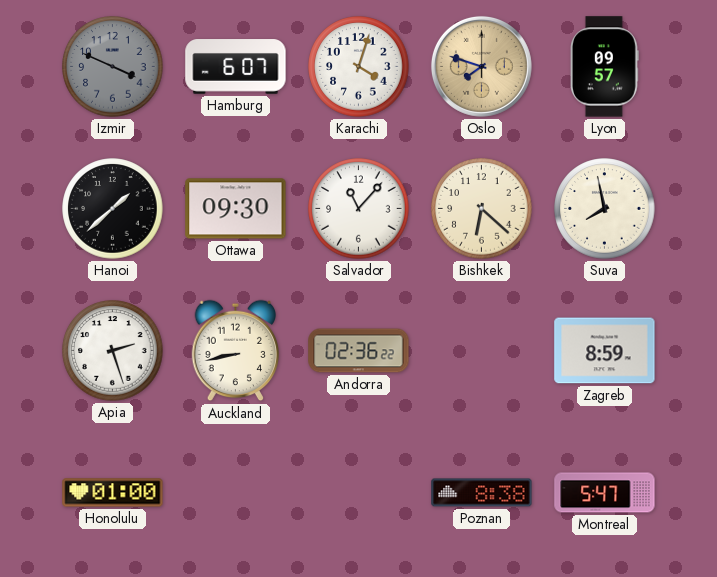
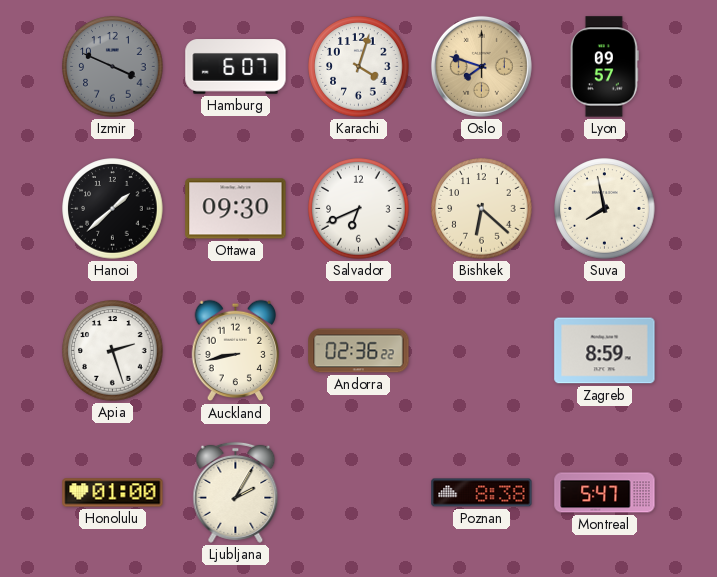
Salvador: 11:07 -> 6:41 (359, 209)
Ljubljana: none -> 2:05 (236, 492)
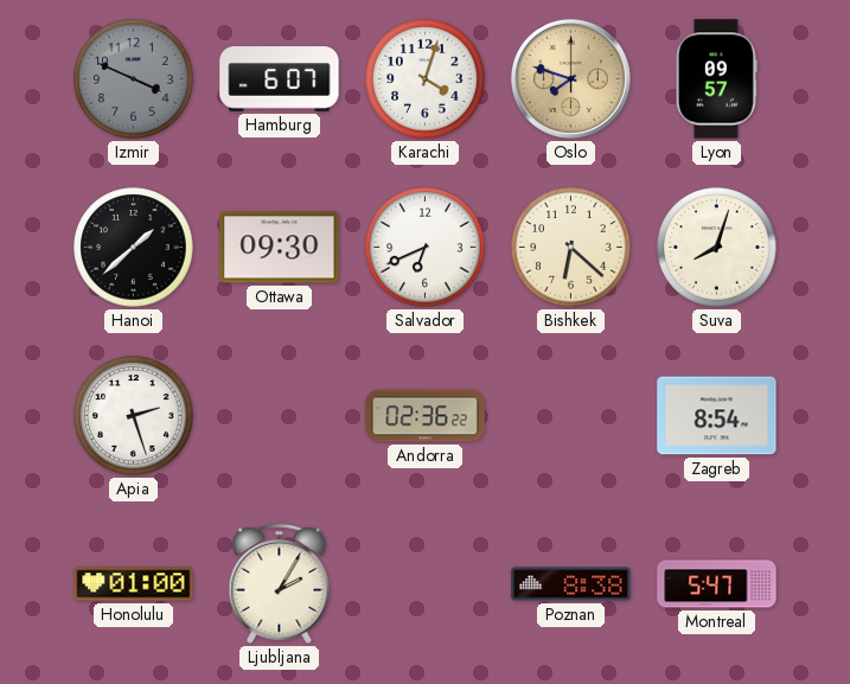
Suva: 7:58 -> 8:03 (717, 248)
Auckland: 8:43 -> none (236, 351)
Zagreb: 8:59 -> 8:54 (717, 416)
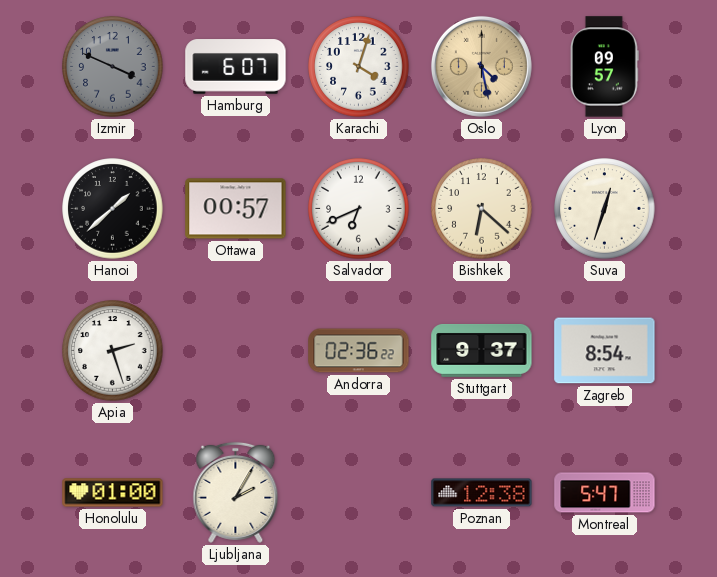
Oslo: 7:48 -> 4:28 (481, 66)
Ottawa: 09:30 -> 00:57 (236, 209)
Suva: 8:03 -> 12:33 (605, 209)
Stuttgart: none -> 9:37 (482, 351)
Poznan: 8:38 -> 12:38 (482, 493)
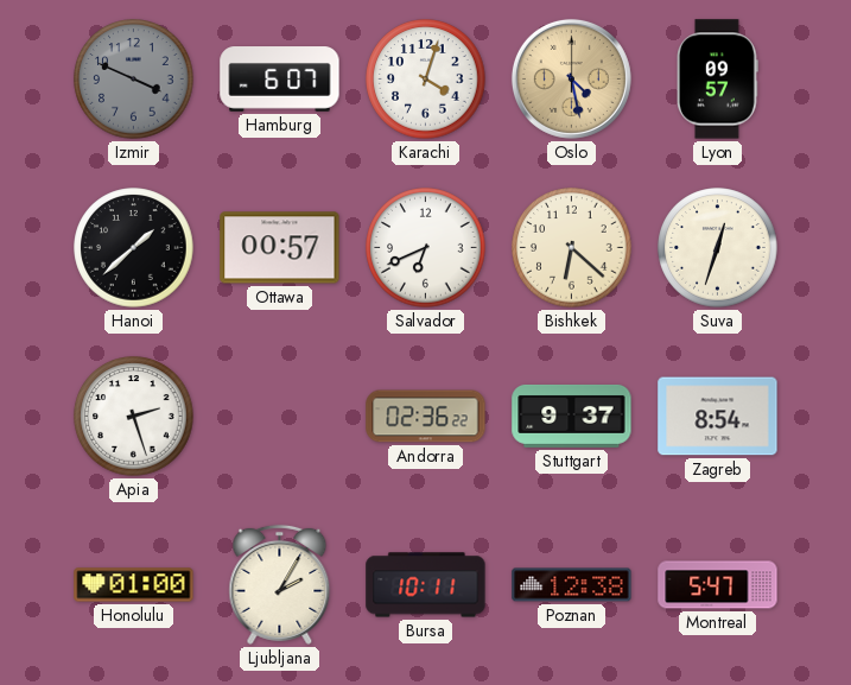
Bursa: none -> 10:11 (426, 585)
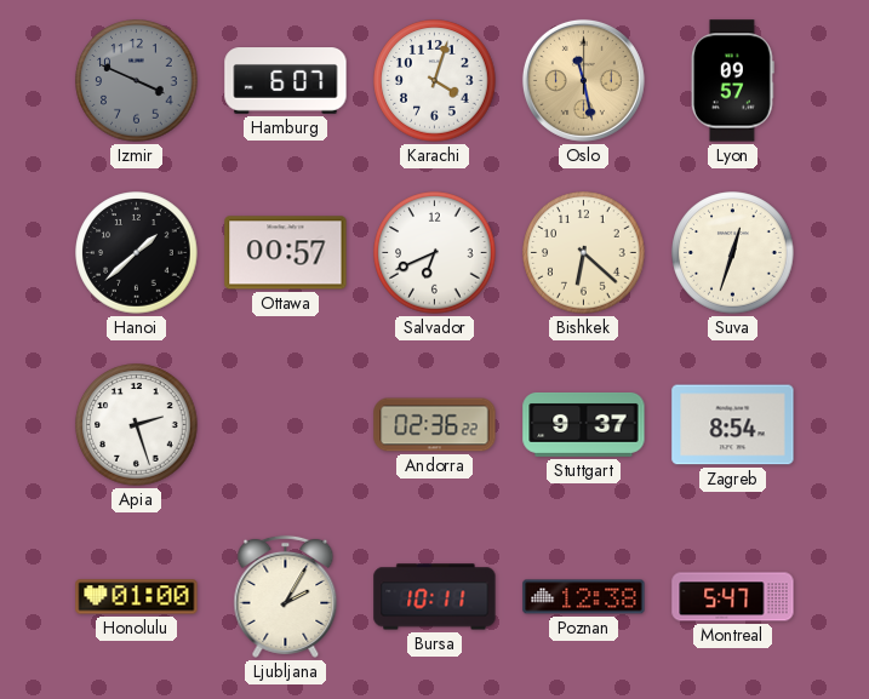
Oslo: 4:28 -> 11:28 (583, 80)
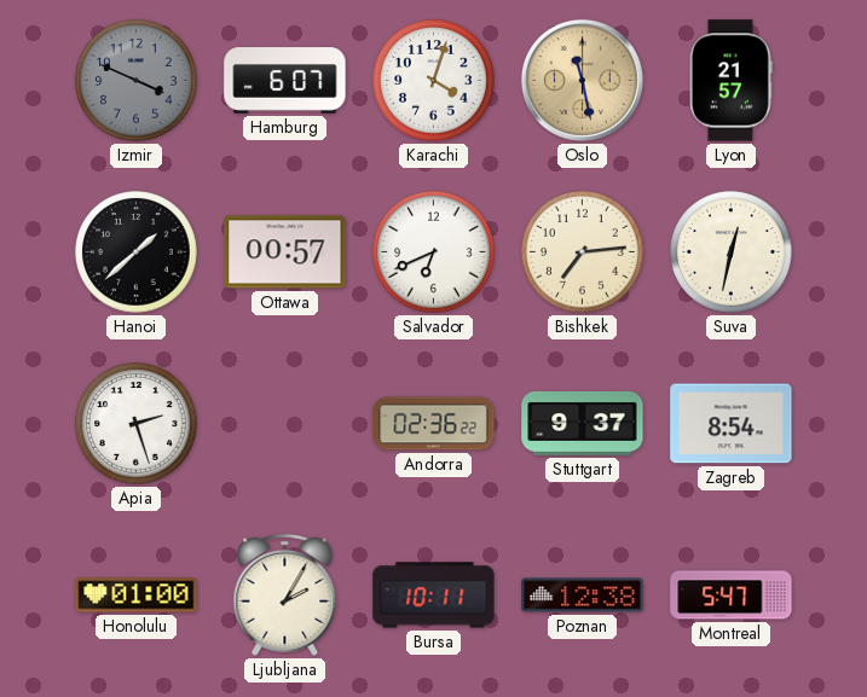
Lyon: 09:57 -> 21:57 (732, 81)
Bishkek: 6:22 -> 7:14 (583, 252)
Suva: 12:33 -> 12:32 (732, 252)
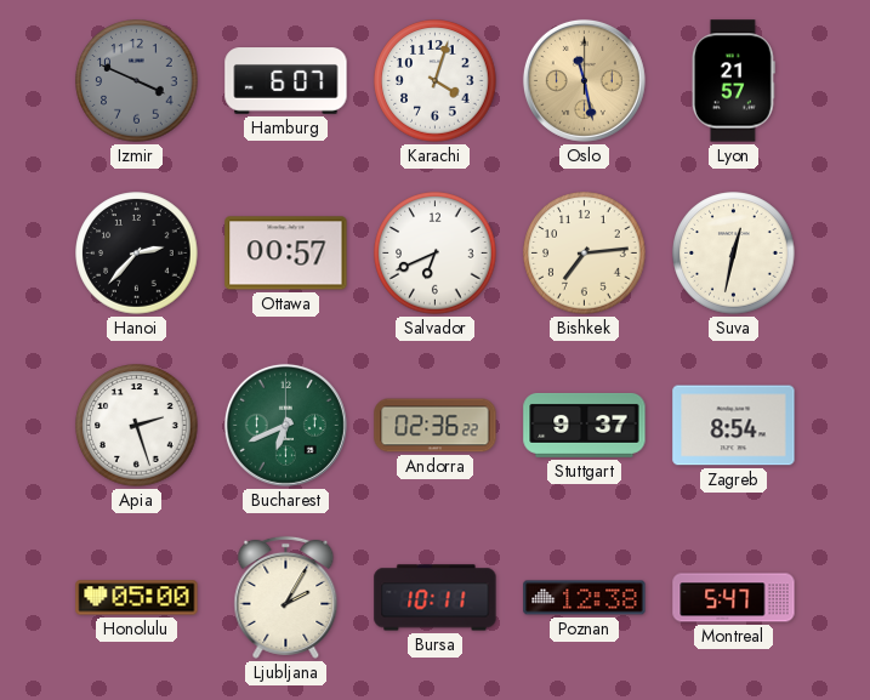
Hanoi: 1:38 -> 2:37 (137, 254)
Bucharest: none -> 6:41 (285, 425)
Honolulu: 01:00 -> 05:00 (137, 598)
